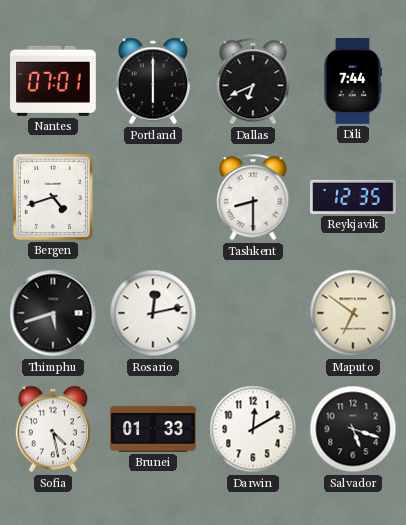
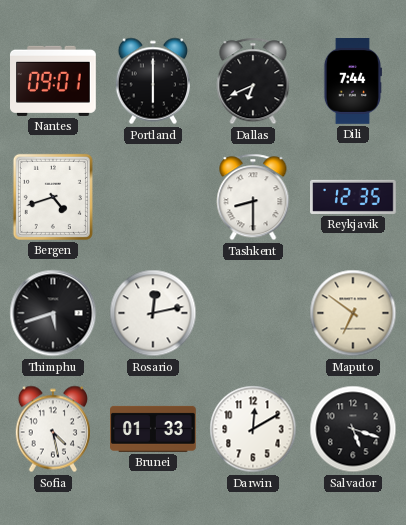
Nantes: 07:01 -> 09:01 (54, 81)
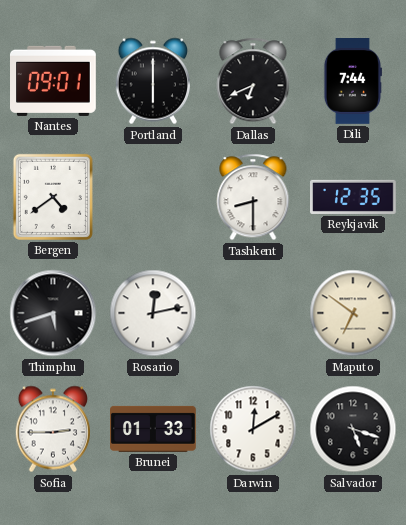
Bergen: 4:42 -> 4:39 (53, 197)
Sofia: 4:28 -> 2:45 (52, 429)
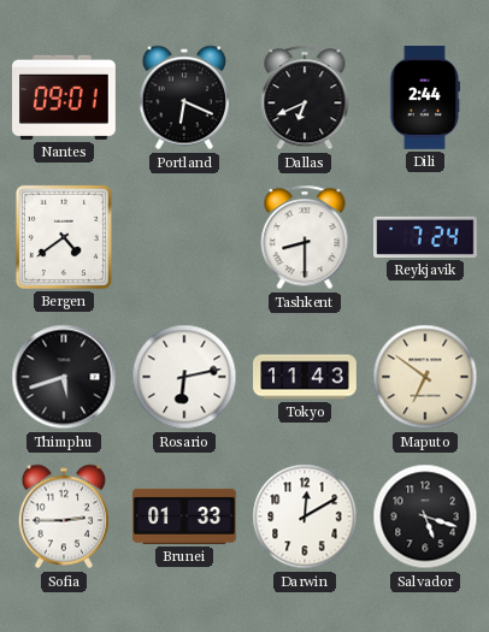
Portland: 6:00 -> 6:19 (183, 98)
Dili: 7:44 -> 2:44 (424, 99)
Reykjavik: 12:35 -> 7:24 (426, 237)
Rosario: 12:13 -> 6:13 (184, 377)
Tokyo: none -> 11:43 (305, 377)
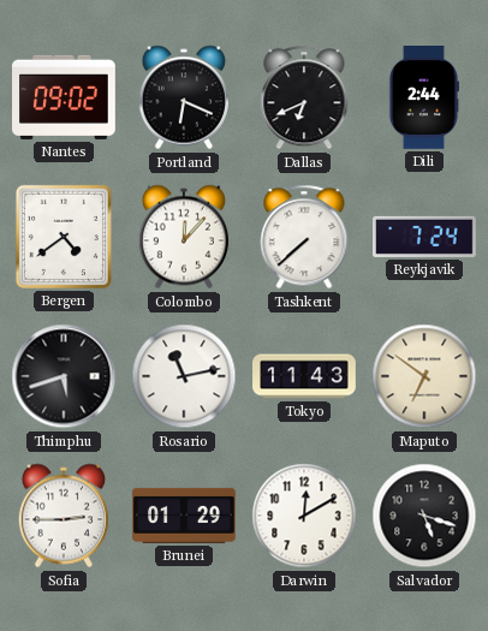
Nantes: 09:01 -> 09:02 (65, 97)
Colombo: none -> 12:07 (183, 237)
Tashkent: 8:30 -> 7:38 (304, 237)
Rosario: 6:13 -> 11:13 (184, 376)
Brunei: 01:33 -> 01:29 (185, 516)
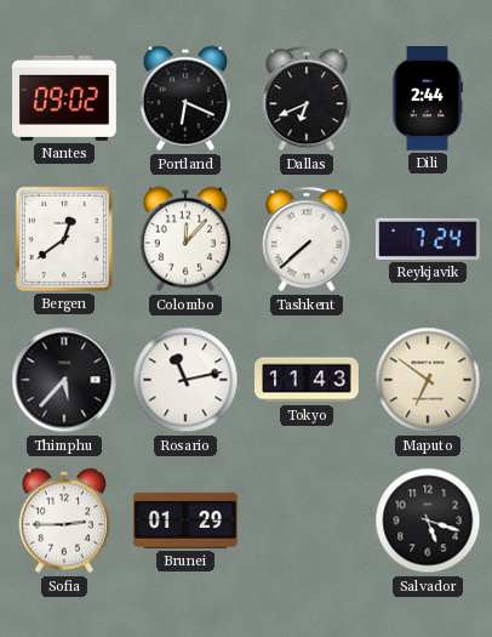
Bergen: 4:39 -> 12:39 (64, 239)
Thimphu: 5:42 -> 5:37 (64, 380)
Darwin: 12:10 -> none (304, 516)
